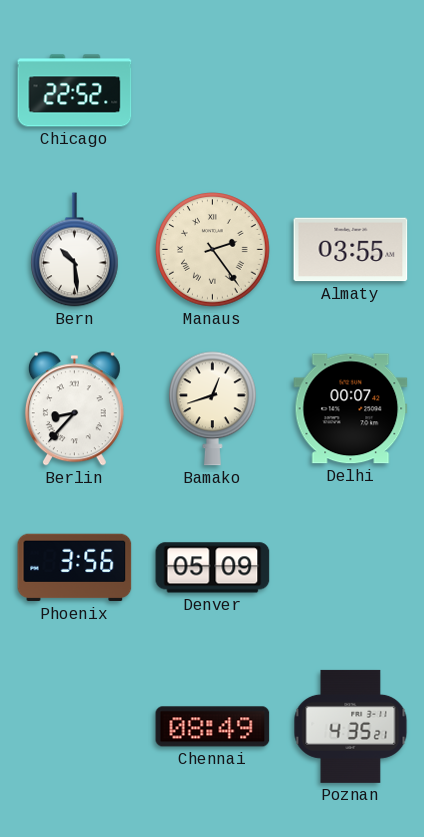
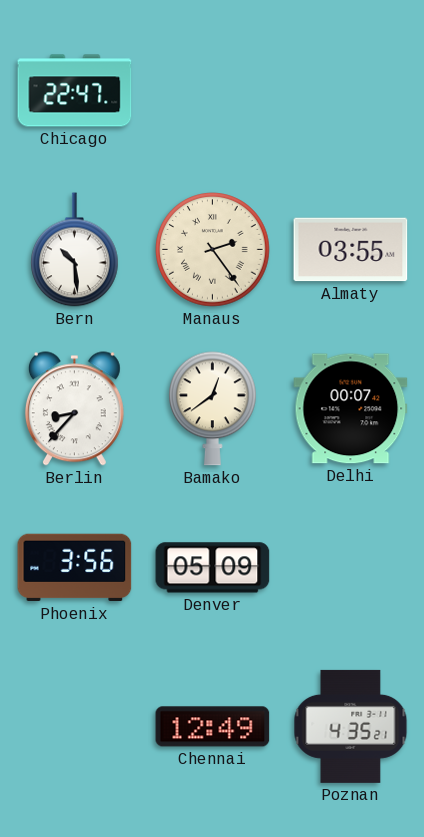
Chicago: 22:52 -> 22:47 (75, 91)
Bamako: 12:42 -> 12:39 (213, 409)
Chennai: 08:49 -> 12:49 (213, 727)
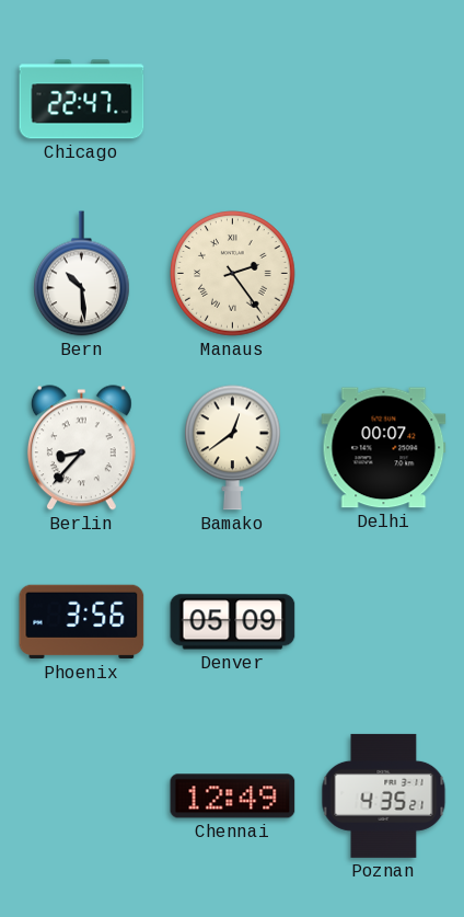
Almaty: 03:55 -> none (351, 250)
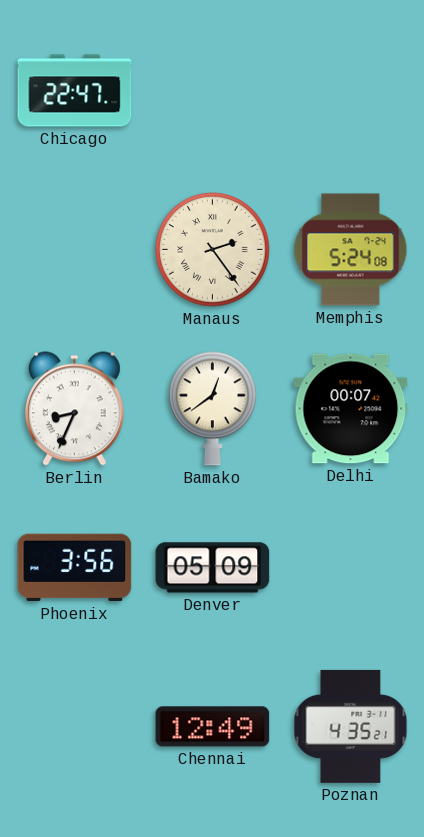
Bern: 10:29 -> none (82, 274)
Memphis: none -> 5:24 (351, 250)
Berlin: 8:37 -> 8:34 (74, 409)
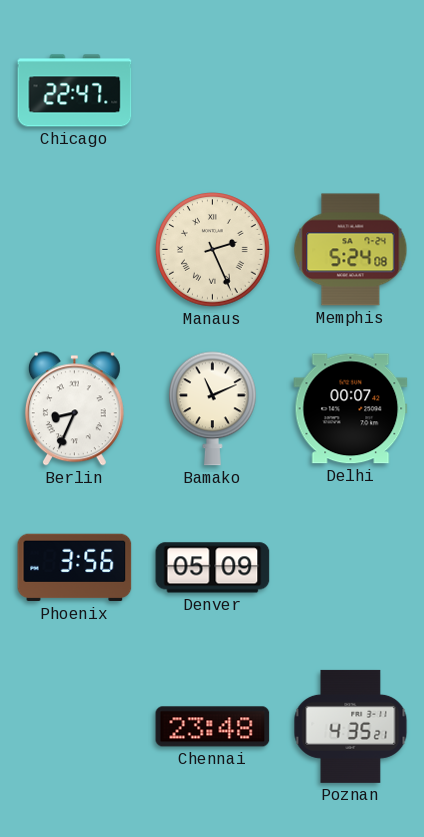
Manaus: 2:24 -> 2:26 (213, 250)
Bamako: 12:39 -> 11:11 (213, 409)
Chennai: 12:49 -> 23:48 (213, 727)
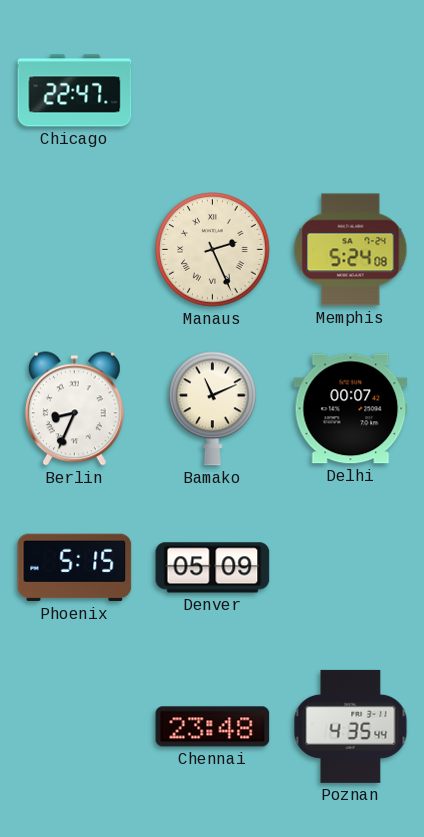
Phoenix: 3:56 -> 5:15 (75, 568)
Poznan: 4:35:21 -> 4:35:44 (351, 726)
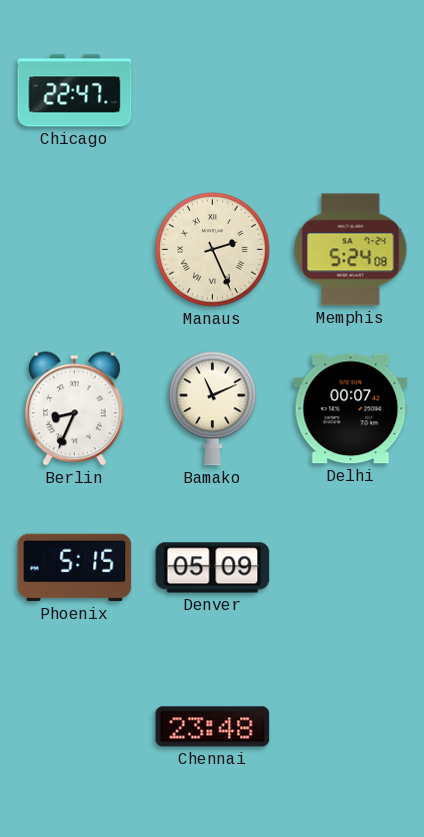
Poznan: 4:35 -> none (351, 726)
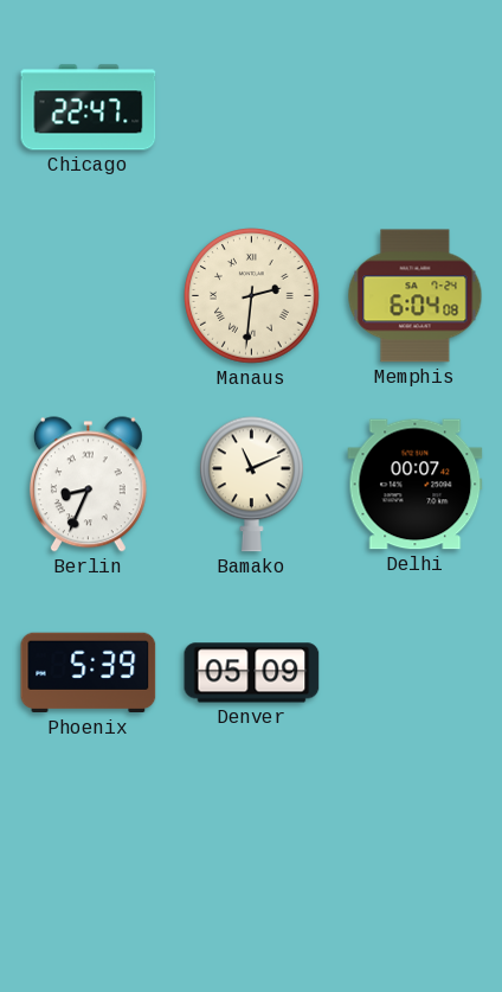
Manaus: 2:26 -> 2:31 (252, 296)
Memphis: 5:24 -> 6:04 (416, 296)
Phoenix: 5:15 -> 5:39 (89, 673)
Chennai: 23:48 -> none (213, 727)
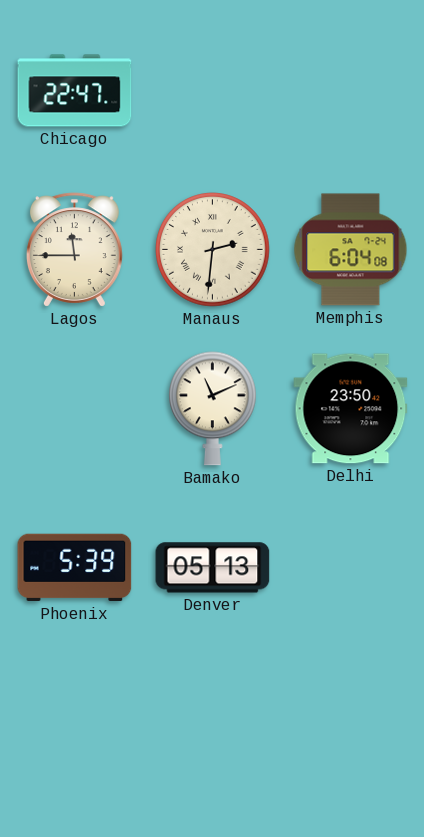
Lagos: none -> 11:45 (74, 250)
Berlin: 8:34 -> none (88, 485)
Delhi: 00:07 -> 23:50 (351, 409)
Denver: 05:09 -> 05:13 (213, 568)
